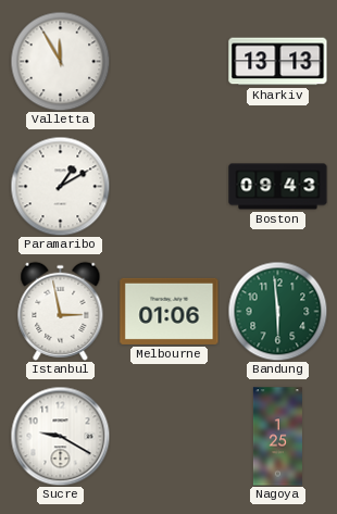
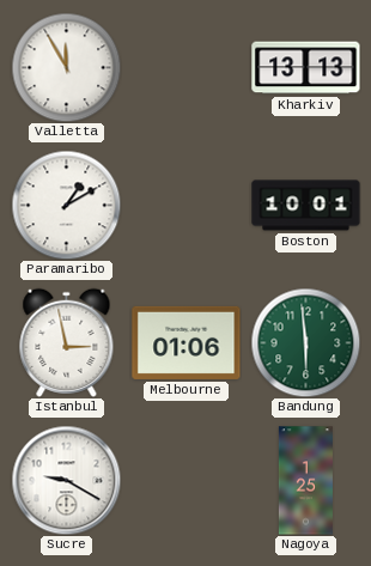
Boston: 09:43 -> 10:01 (306, 206)
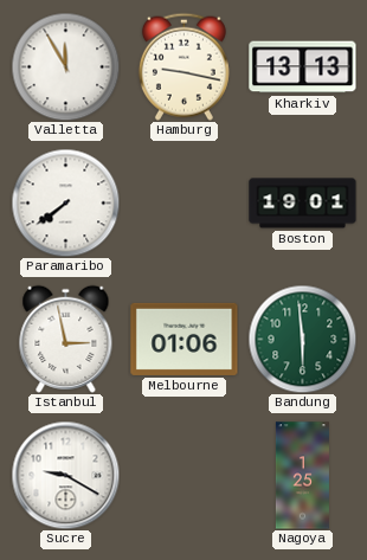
Hamburg: none -> 9:17 (183, 66)
Paramaribo: 1:10 -> 7:39 (65, 202)
Boston: 10:01 -> 19:01 (303, 204)
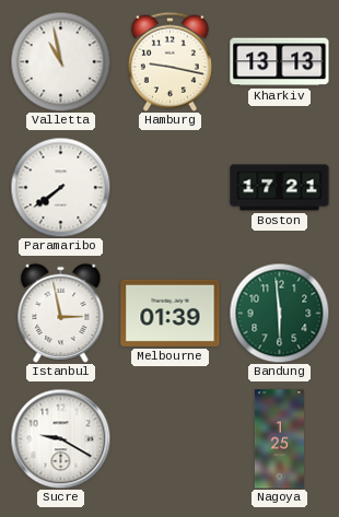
Valletta: 11:55 -> 10:58 (60, 61)
Boston: 19:01 -> 17:21 (280, 188)
Melbourne: 01:06 -> 01:39 (171, 313)
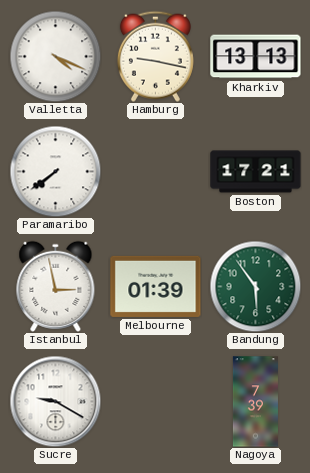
Valletta: 10:58 -> 4:19 (55, 56)
Bandung: 5:59 -> 5:54 (255, 286)
Nagoya: 1:25 -> 7:39 (255, 402)
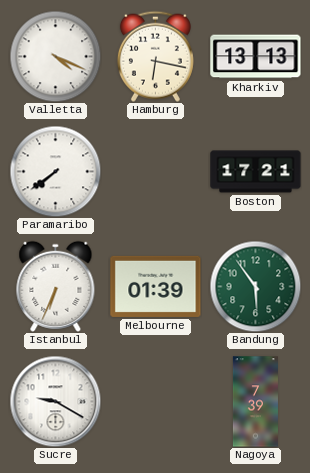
Hamburg: 9:17 -> 6:17 (155, 56)
Istanbul: 2:58 -> 6:34 (56, 286)
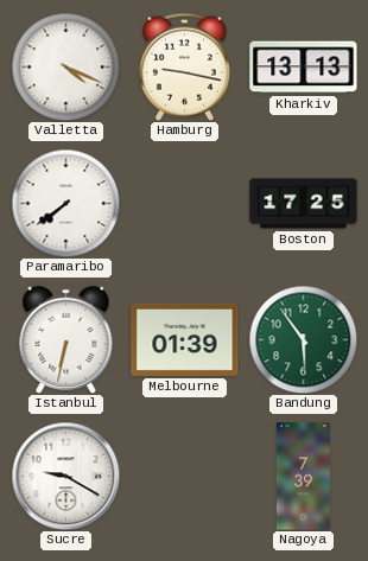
Hamburg: 6:17 -> 9:17 (184, 66)
Boston: 17:21 -> 17:25 (304, 204)
Istanbul: 6:34 -> 6:32 (66, 339)
